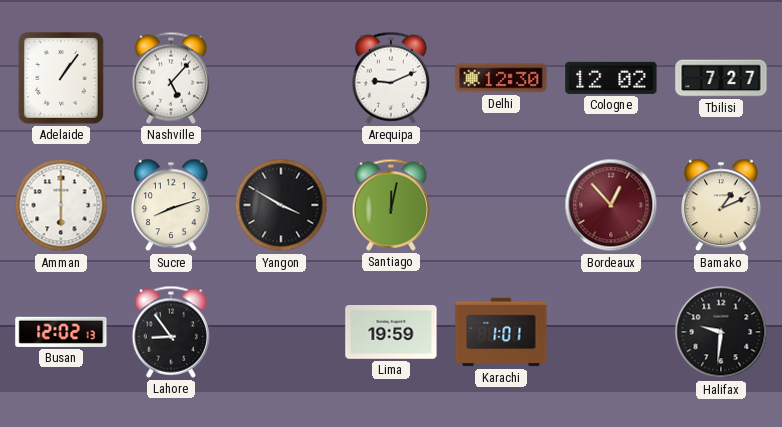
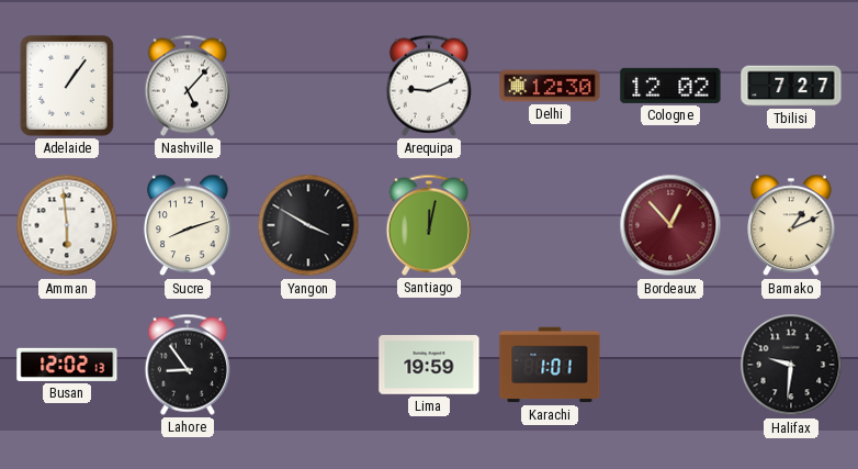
Amman: 6:00 -> 5:59 (67, 225)
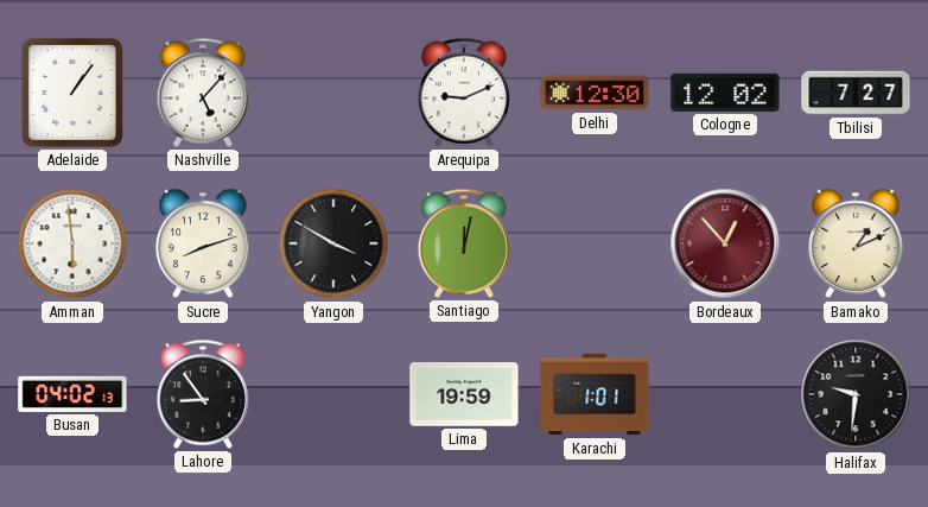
Busan: 12:02 -> 04:02 (72, 394)
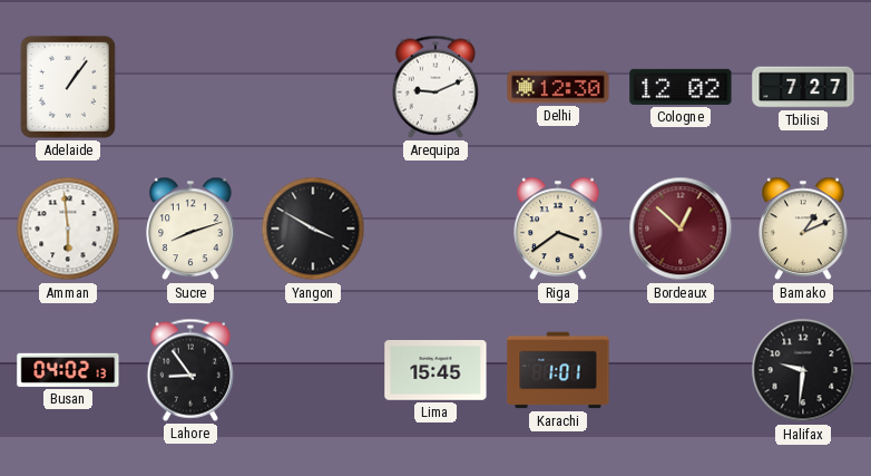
Nashville: 5:07 -> none (202, 93)
Santiago: 12:02 -> none (463, 243)
Riga: none -> 3:39 (558, 229)
Bordeaux: 12:53 -> 12:52 (681, 229)
Lima: 19:59 -> 15:45 (435, 371)
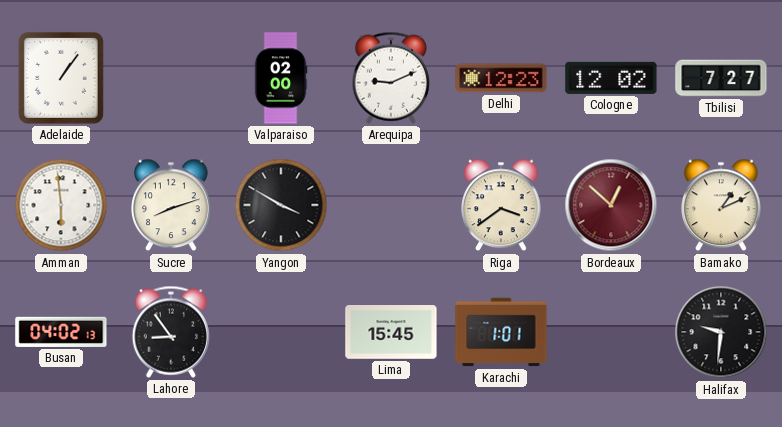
Valparaiso: none -> 02:00 (281, 78)
Delhi: 12:30 -> 12:23 (501, 78)
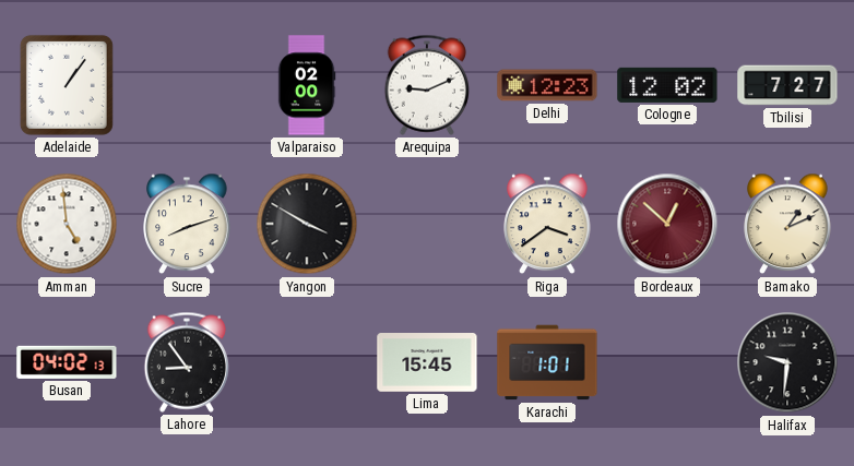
Amman: 5:59 -> 4:59 (67, 224)
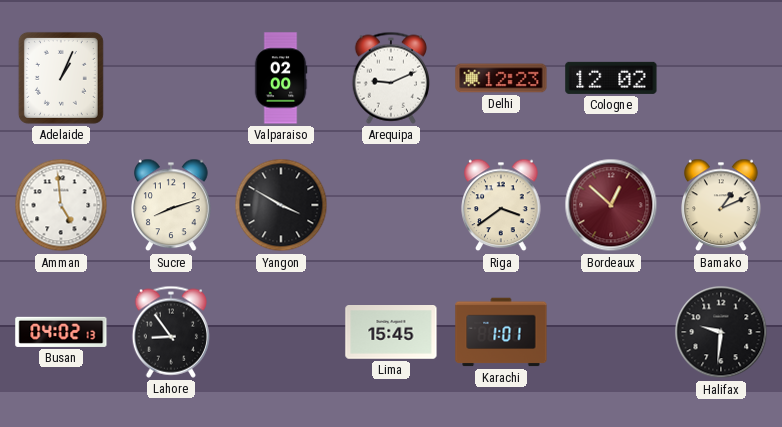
Adelaide: 1:06 -> 1:04 (61, 78)
Tbilisi: 7:27 -> none (787, 85)
